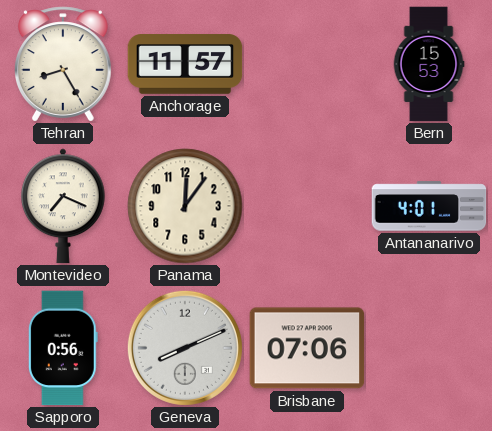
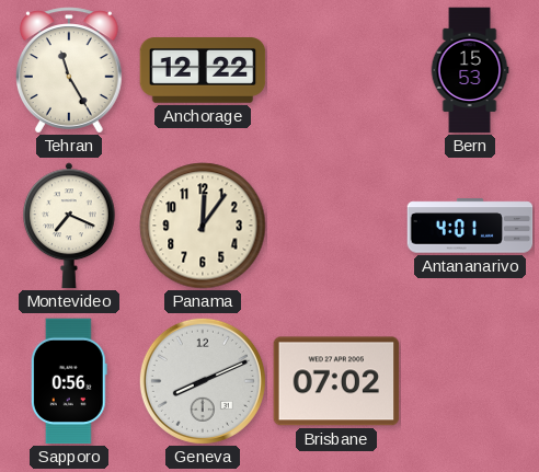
Tehran: 8:25 -> 11:25 (69, 70)
Anchorage: 11:57 -> 12:22 (203, 70)
Brisbane: 07:06 -> 07:02 (336, 381)
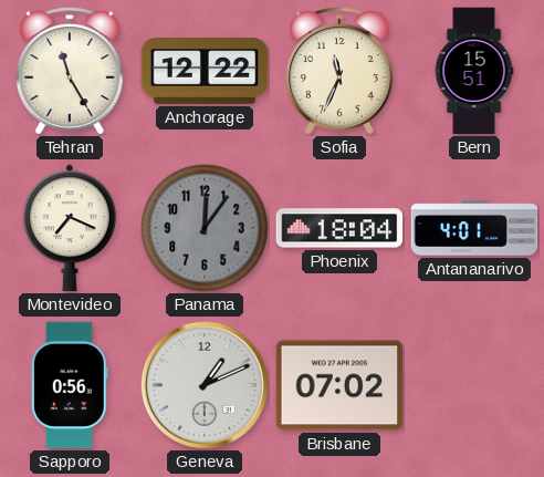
Sofia: none -> 11:34 (339, 71)
Bern: 15:53 -> 15:51 (474, 71)
Panama dial: cream -> grey (205, 228)
Phoenix: none -> 18:04 (339, 228)
Geneva: 8:11 -> 1:11 (205, 385)
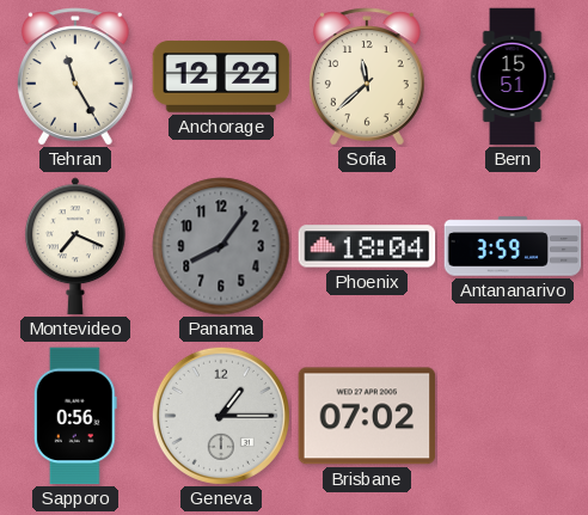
Sofia: 11:34 -> 11:38 (367, 76)
Panama: 12:06 -> 8:06 (221, 246)
Antananarivo: 4:01 -> 3:59 (513, 246)
Geneva: 1:11 -> 1:15 (221, 416)
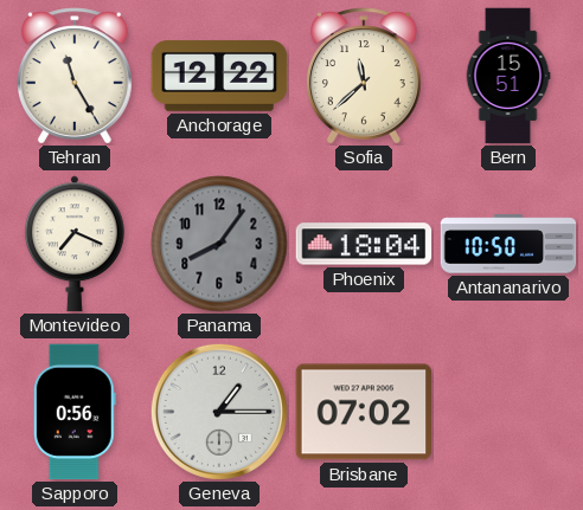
Antananarivo: 3:59 -> 10:50 (508, 244)
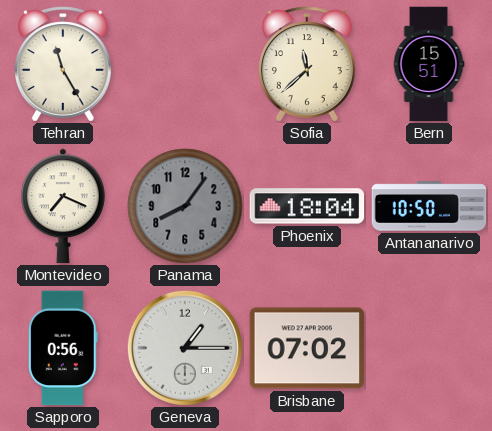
Anchorage: 12:22 -> none (219, 76)
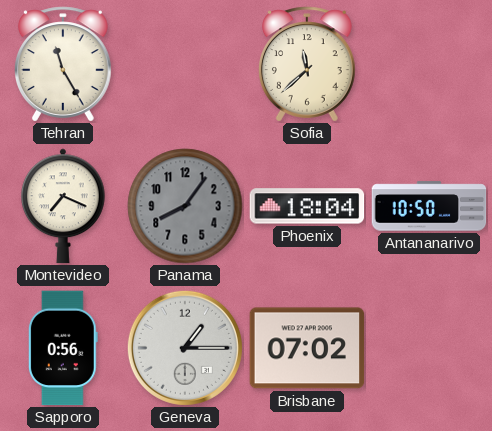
Bern: 15:51 -> none (429, 64)
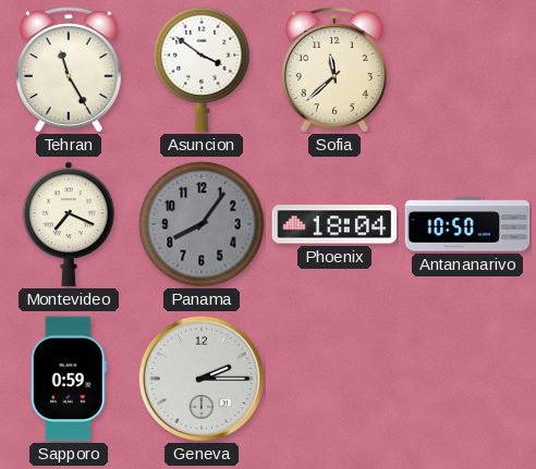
Asuncion: none -> 3:51 (202, 70)
Sapporo: 0:56 -> 0:59 (69, 379)
Geneva: 1:15 -> 2:15 (202, 379)
Brisbane: 07:02 -> none (307, 348)
